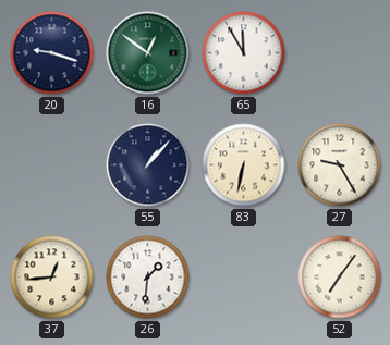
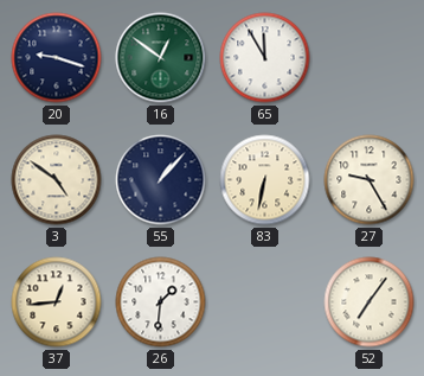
3: none -> 4:51 (57, 180)
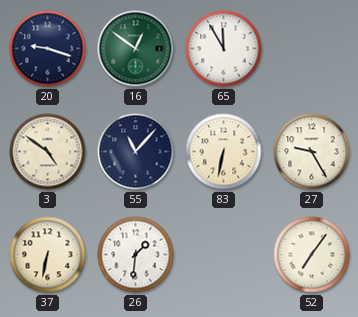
55: 1:07 -> 11:07 (136, 152)
37: 12:44 -> 6:32 (48, 255)
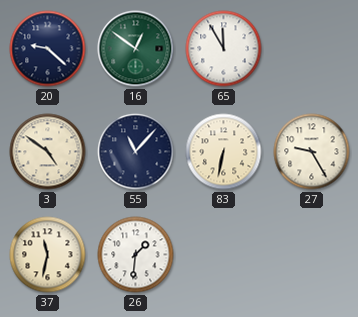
20: 9:18 -> 9:22 (48, 49)
37: 6:32 -> 11:32 (48, 255)
52: 7:06 -> none (312, 255)
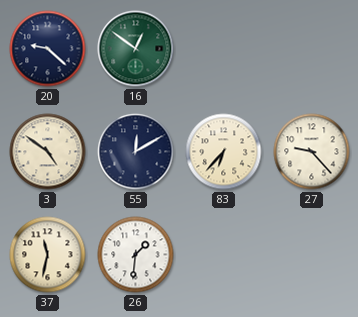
65: 11:55 -> none (224, 49)
55: 11:07 -> 12:10 (136, 152)
83: 6:32 -> 6:37 (224, 152)
27: 9:25 -> 9:23 (312, 152)
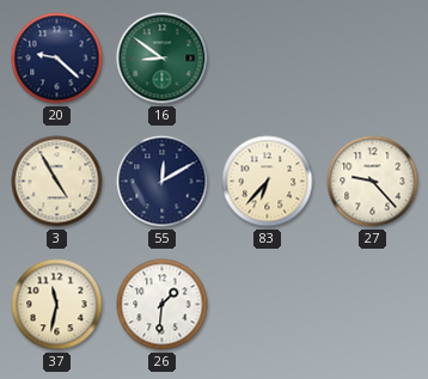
16: 12:51 -> 8:51 (163, 59)
3: 4:51 -> 4:55 (57, 182)
